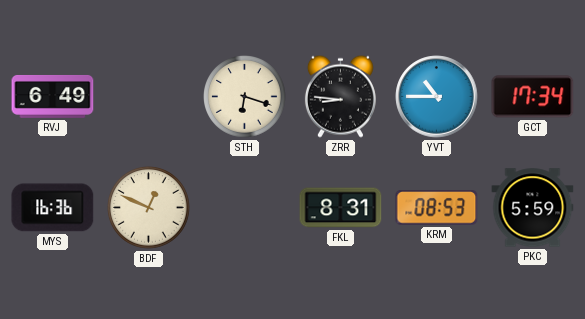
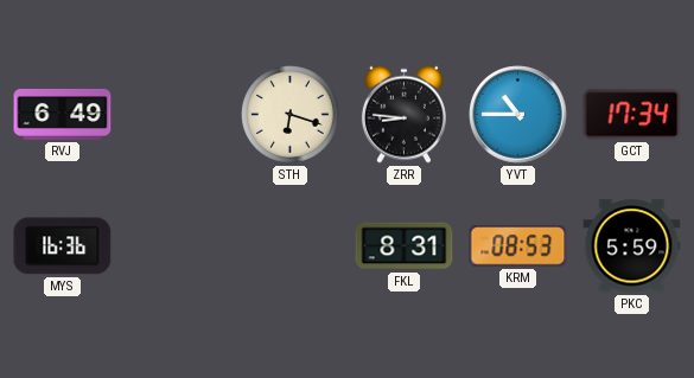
BDF: 12:49 -> none (149, 208)
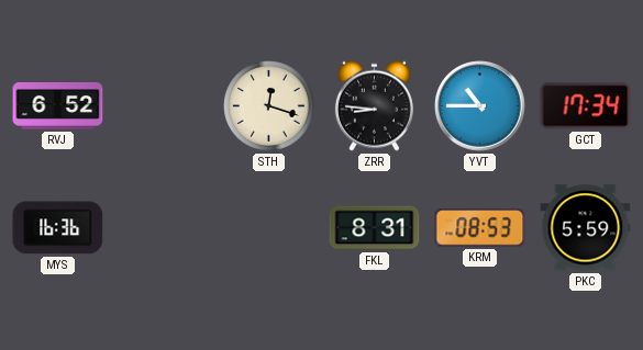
RVJ: 6:49 -> 6:52 (58, 105)
STH: 6:18 -> 12:18 (269, 106)
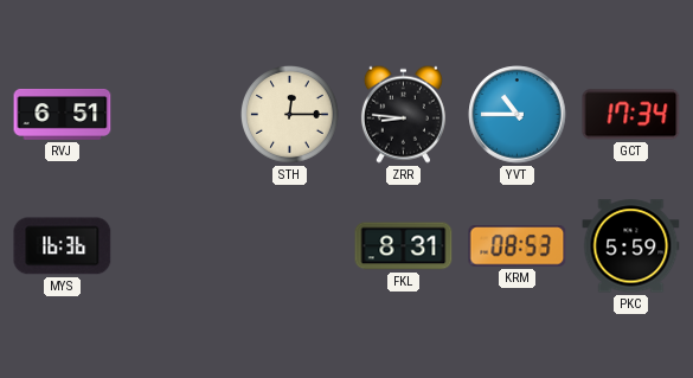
RVJ: 6:52 -> 6:51 (63, 114)
STH: 12:18 -> 12:15 (290, 115)
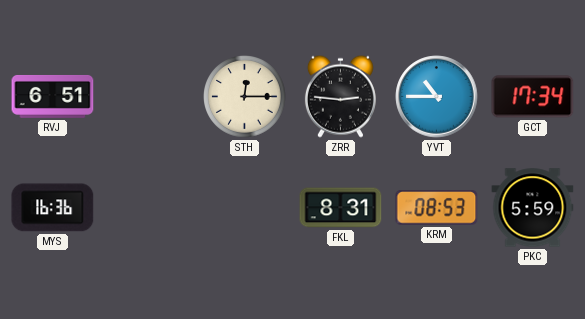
ZRR: 8:46 -> 2:46 (340, 96)
